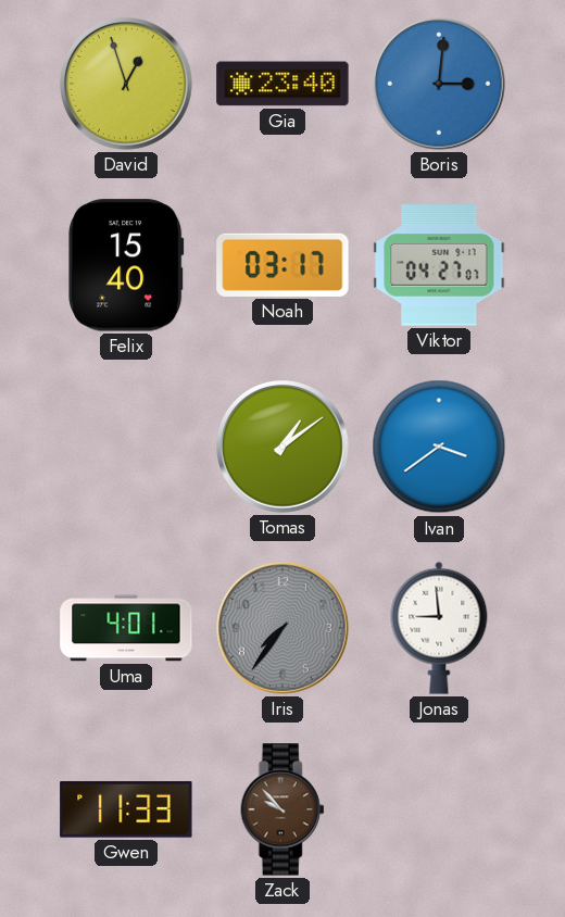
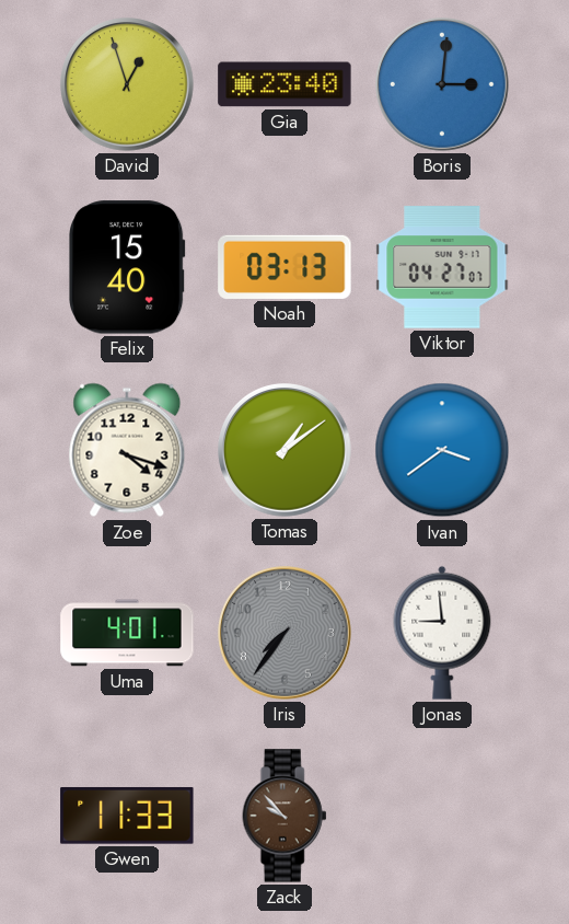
Noah: 03:17 -> 03:13 (284, 267)
Zoe: none -> 4:18 (127, 450)
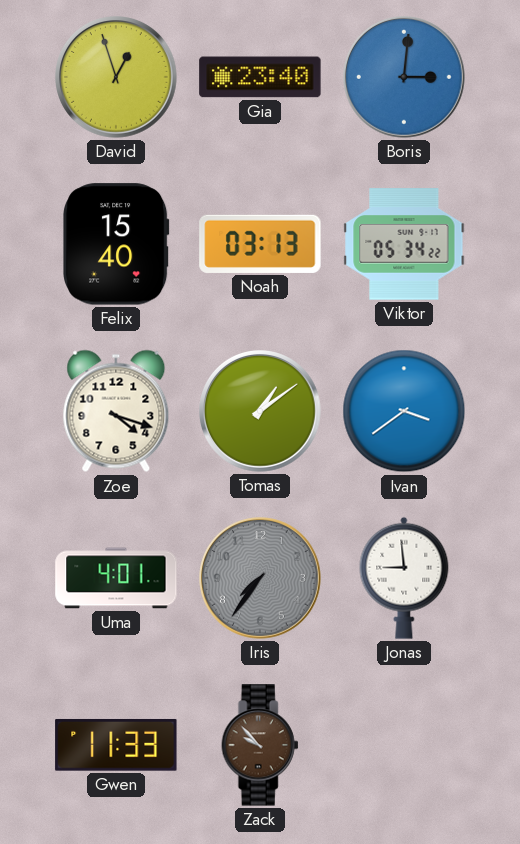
Viktor: 04:27 -> 05:34 (404, 244)
